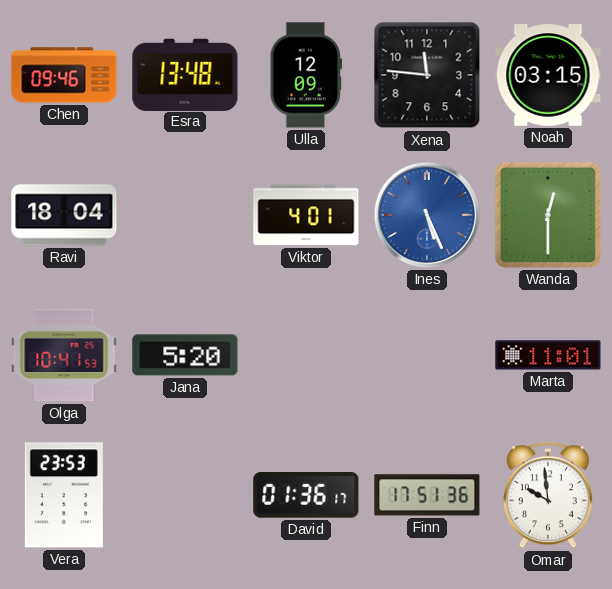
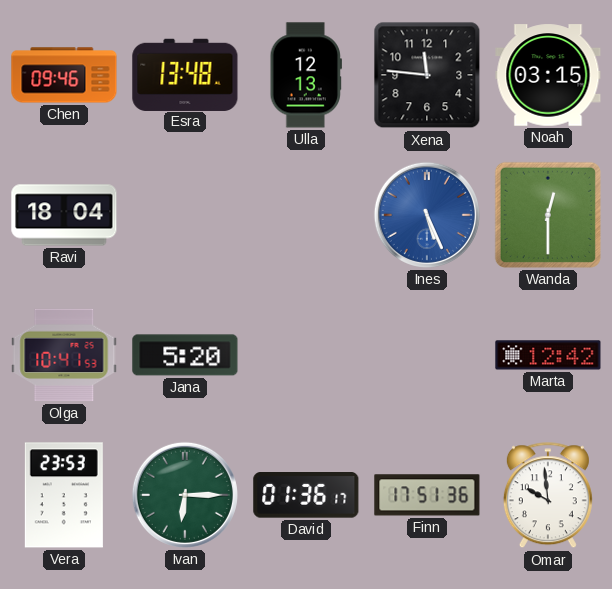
Ulla: 12:09 -> 12:13 (305, 75)
Viktor: 4:01 -> none (306, 215)
Marta: 11:01 -> 12:42 (548, 355)
Ivan: none -> 6:15 (185, 495)
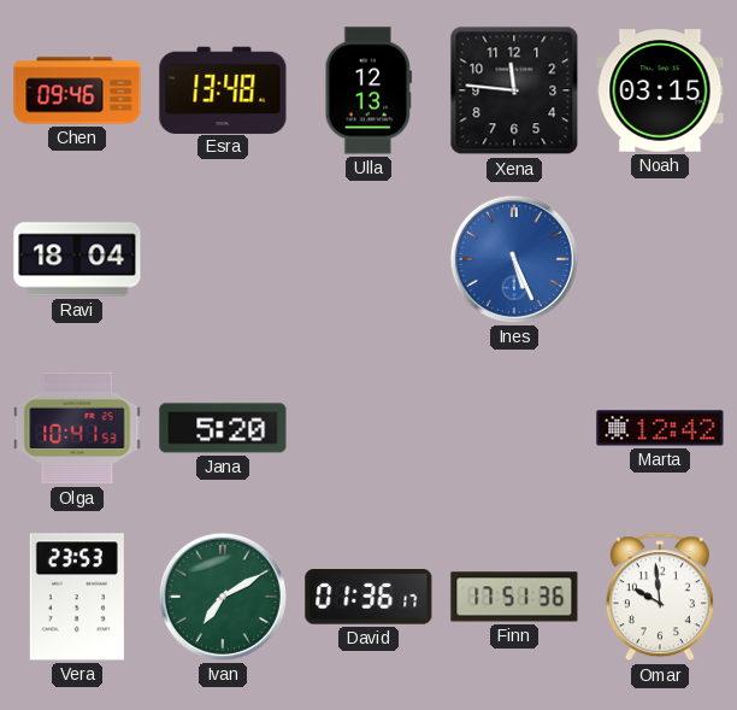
Wanda: 12:30 -> none (548, 215)
Ivan: 6:15 -> 7:10 (223, 597)
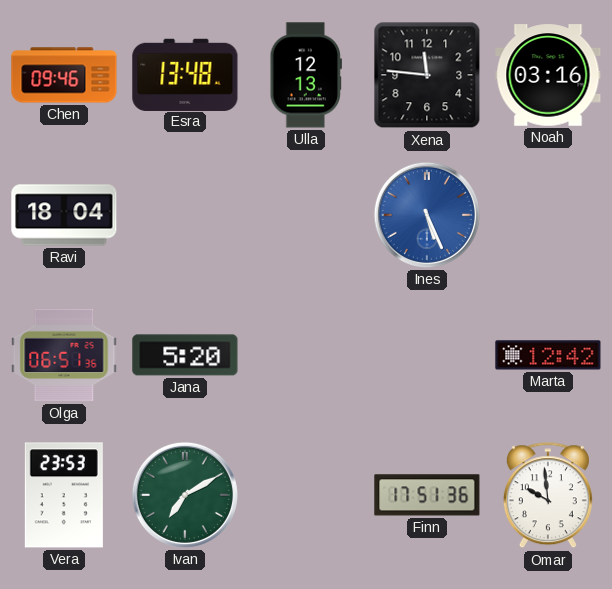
Noah: 03:15 -> 03:16 (548, 75)
Olga: 10:41 -> 06:51 (64, 355)
David: 01:36 -> none (368, 598)
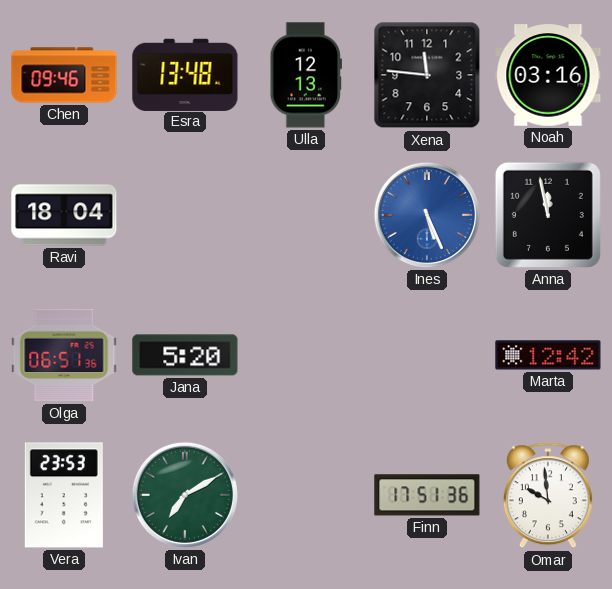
Anna: none -> 11:58 (548, 215)
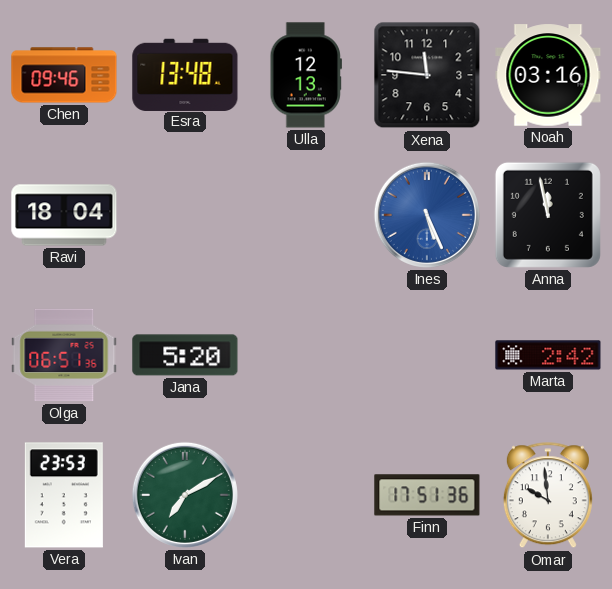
Marta: 12:42 -> 2:42 (548, 355)
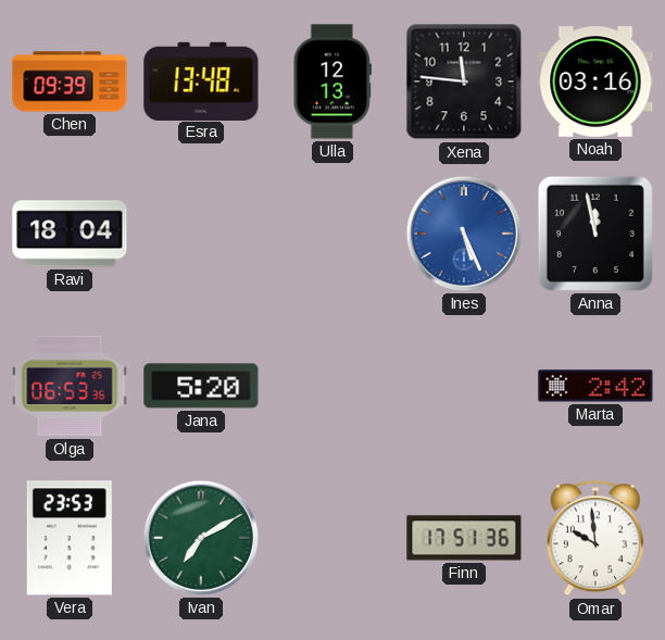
Chen: 09:46 -> 09:39 (70, 81)
Olga: 06:51 -> 06:53 (70, 386)
